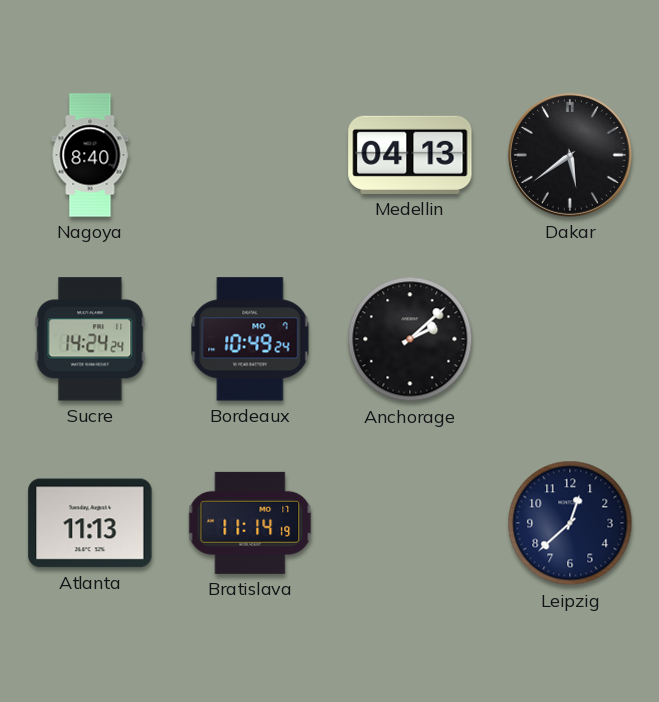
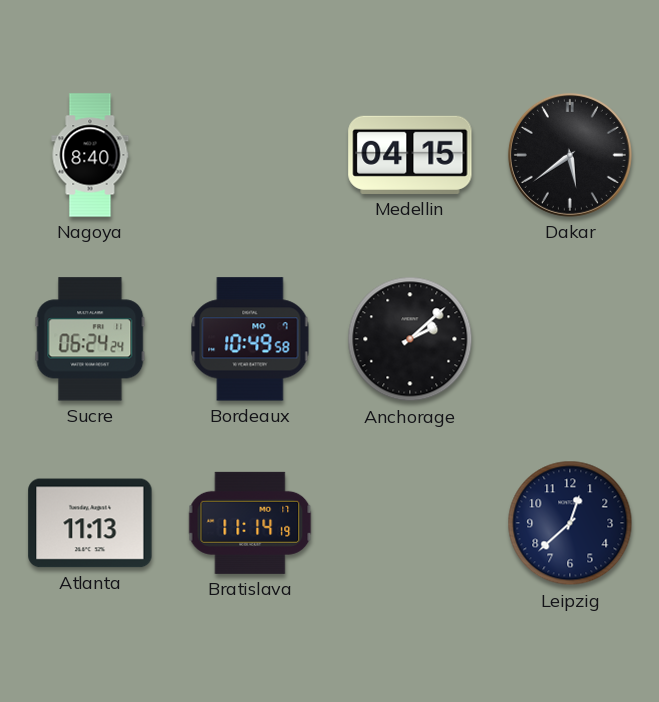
Medellin: 04:13 -> 04:15 (410, 155)
Sucre: 14:24 -> 06:24 (90, 339)
Bordeaux: 10:49:24 -> 10:49:58 (250, 339)
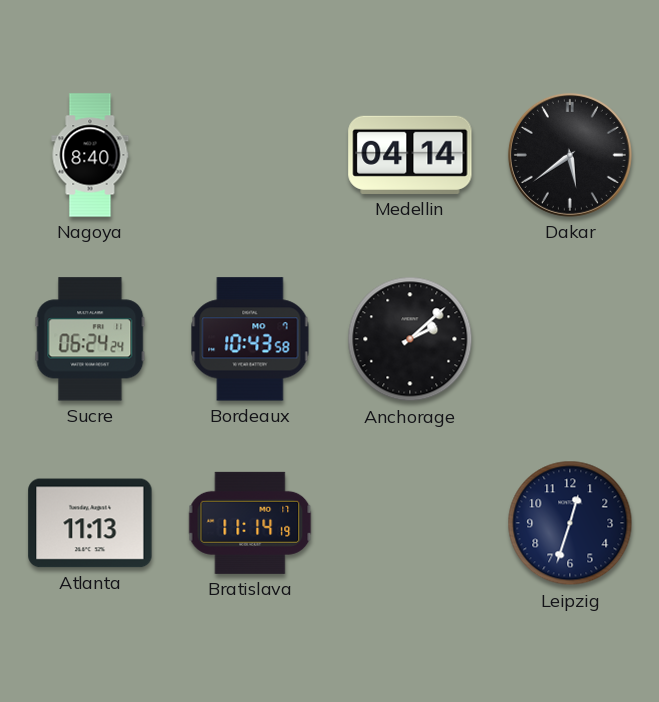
Medellin: 04:15 -> 04:14 (410, 155)
Bordeaux: 10:49 -> 10:43 (250, 339)
Leipzig: 12:38 -> 12:33 (570, 523)
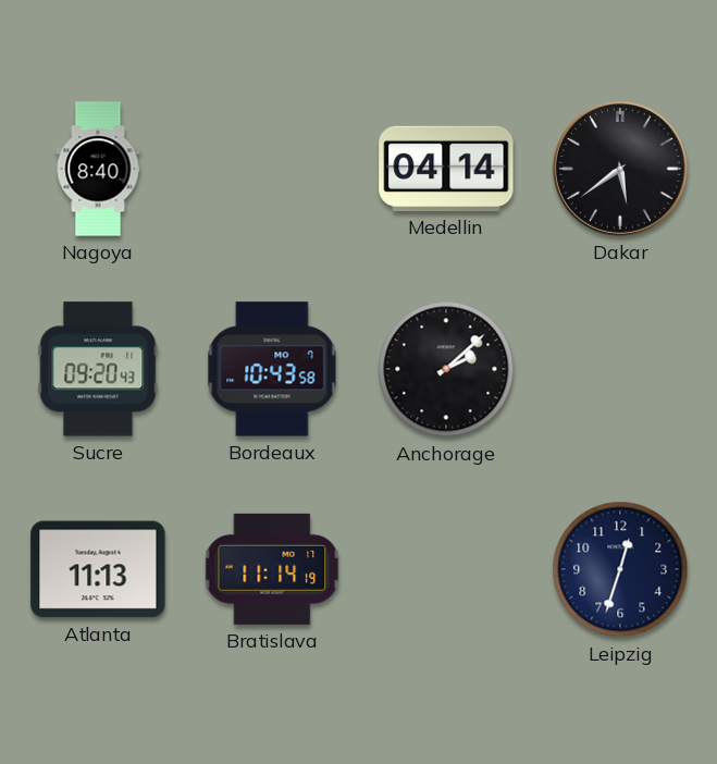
Sucre: 06:24 -> 09:20 (98, 369)
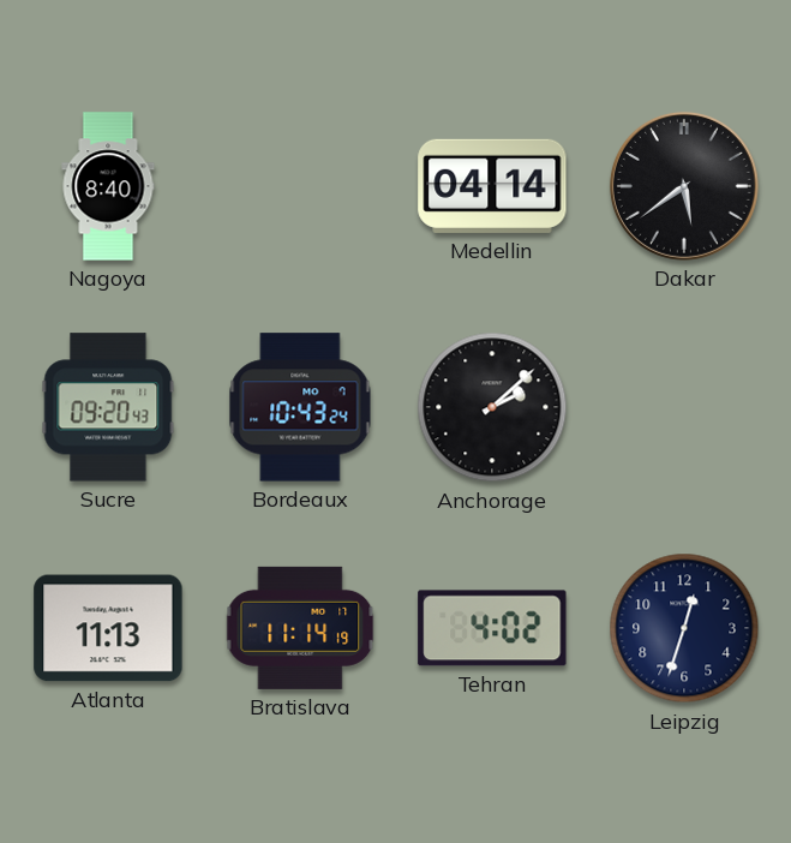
Bordeaux: 10:43:58 -> 10:43:24 (300, 407)
Tehran: none -> 4:02 (492, 628)
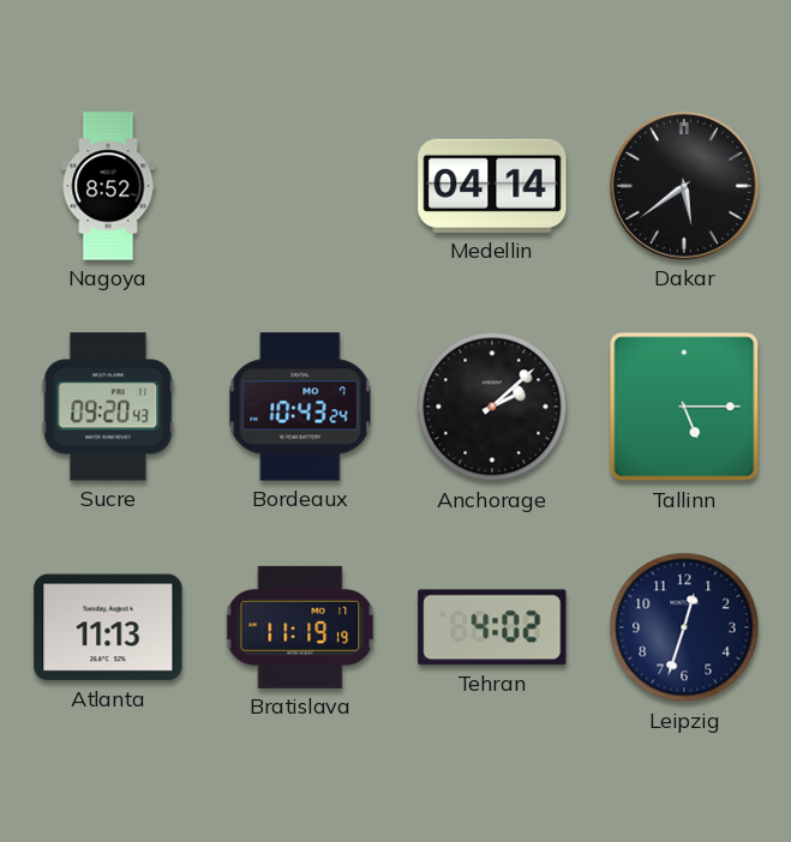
Nagoya: 8:40 -> 8:52 (108, 186)
Tallinn: none -> 5:15 (684, 407)
Bratislava: 11:14 -> 11:19 (300, 627)
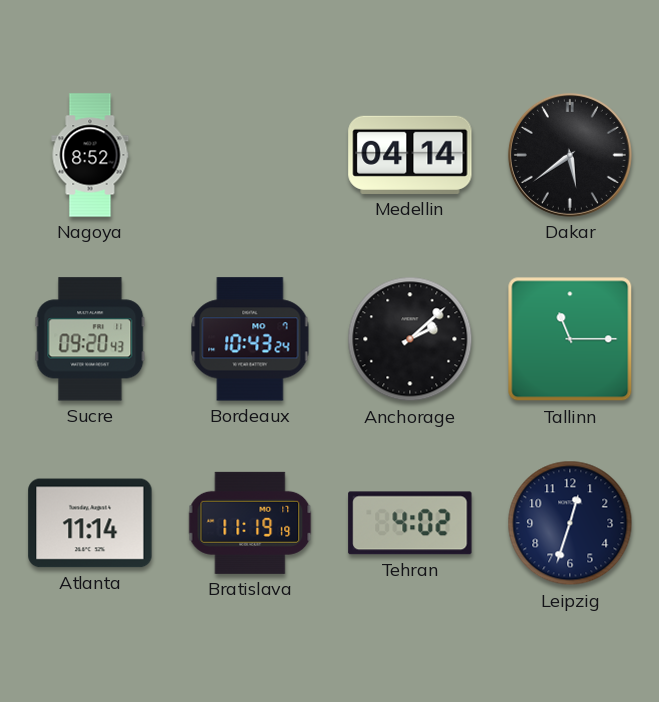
Tallinn: 5:15 -> 11:15 (570, 339)
Atlanta: 11:13 -> 11:14 (90, 523)
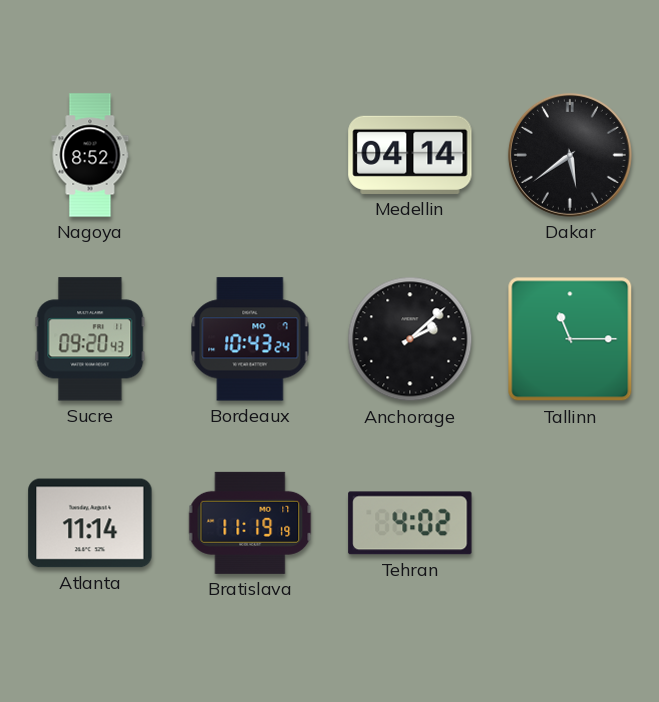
Leipzig: 12:33 -> none (570, 523)
